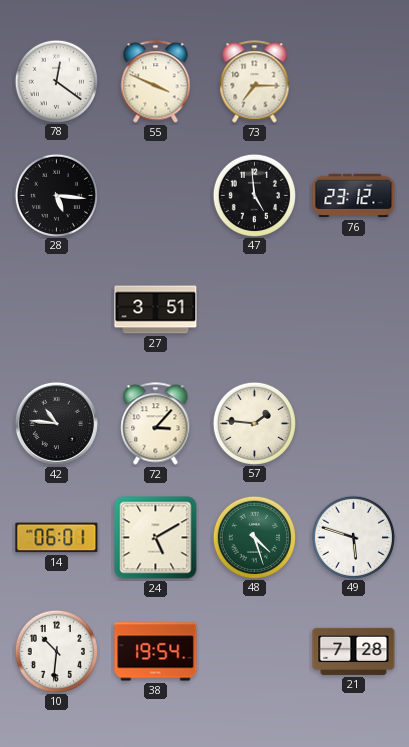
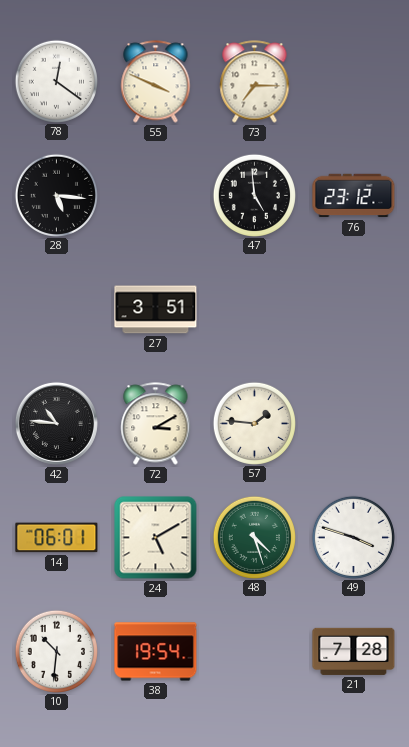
72: 3:07 -> 3:10 (156, 424)
49: 5:48 -> 3:48 (353, 537)
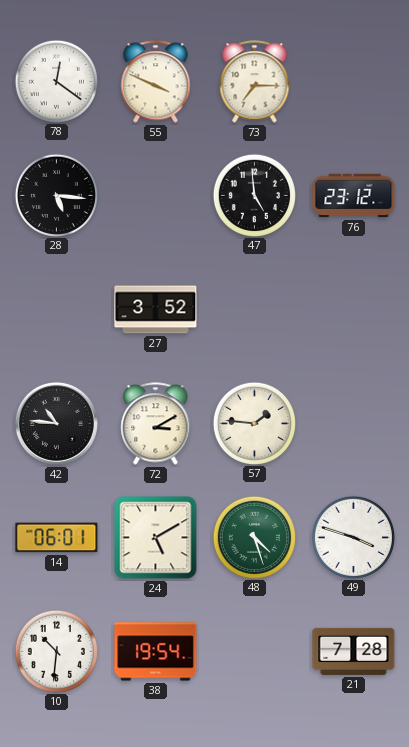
27: 3:51 -> 3:52 (156, 310)
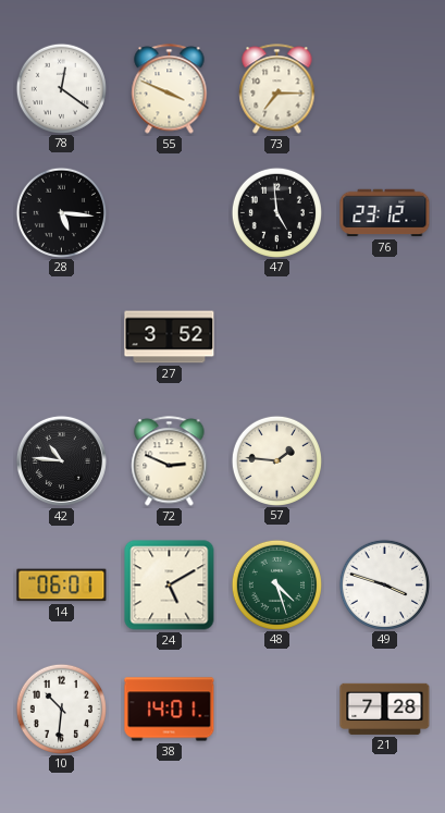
72: 3:10 -> 2:49 (170, 461)
38: 19:54 -> 14:01 (170, 710)
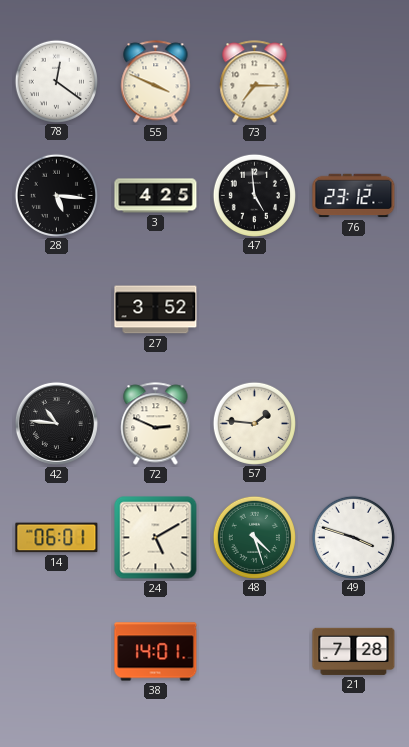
3: none -> 4:25 (156, 196)
10: 10:31 -> none (61, 709)
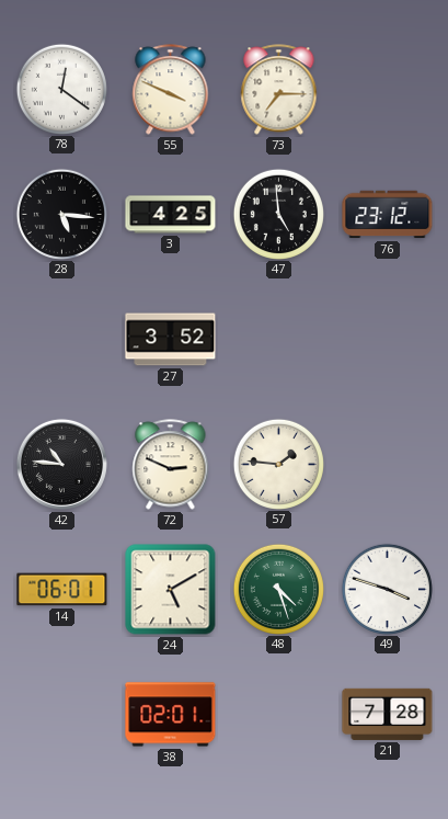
38: 14:01 -> 02:01 (171, 715)
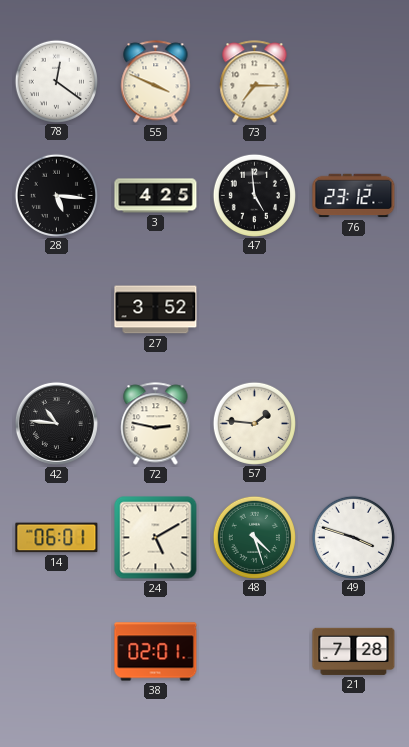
72: 2:49 -> 2:47 (156, 424)
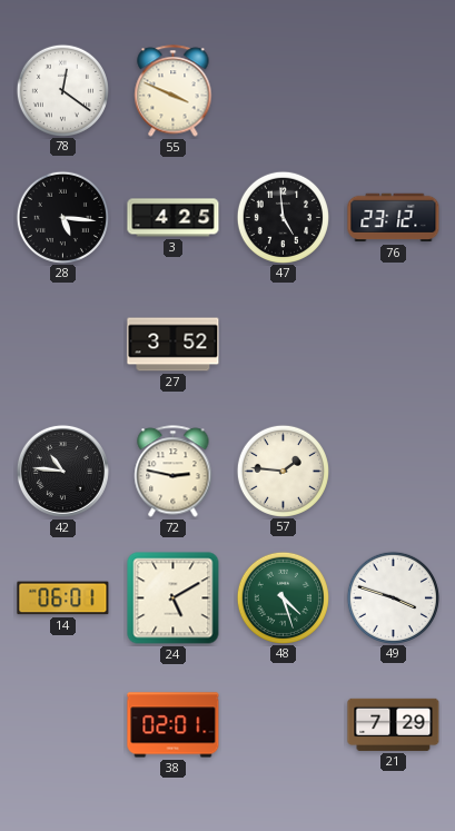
73: 7:15 -> none (255, 82)
21: 7:28 -> 7:29 (394, 724)
